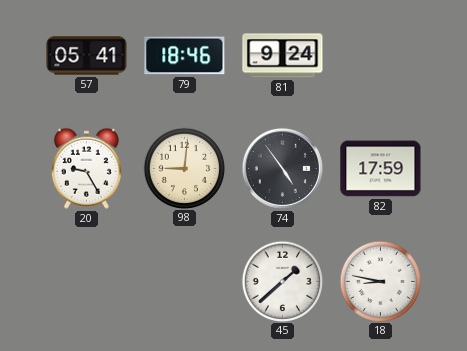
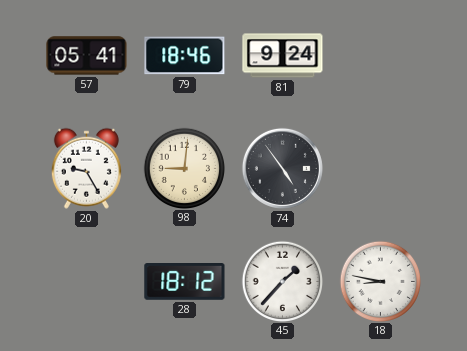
82: 17:59 -> none (381, 169)
28: none -> 18:12 (185, 282)
45: 1:38 -> 1:37 (282, 281)
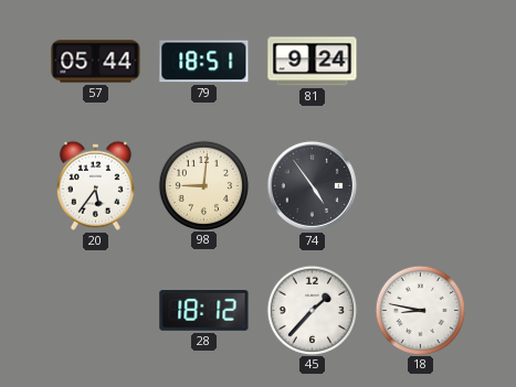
57: 05:41 -> 05:44 (96, 62)
79: 18:46 -> 18:51 (204, 62)
20: 9:25 -> 5:36 (95, 185)
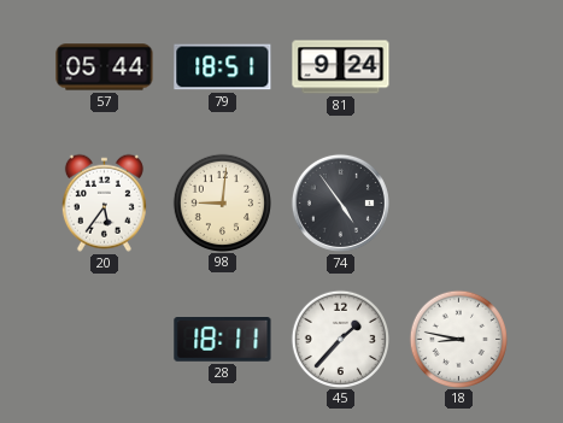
28: 18:12 -> 18:11 (223, 340)
